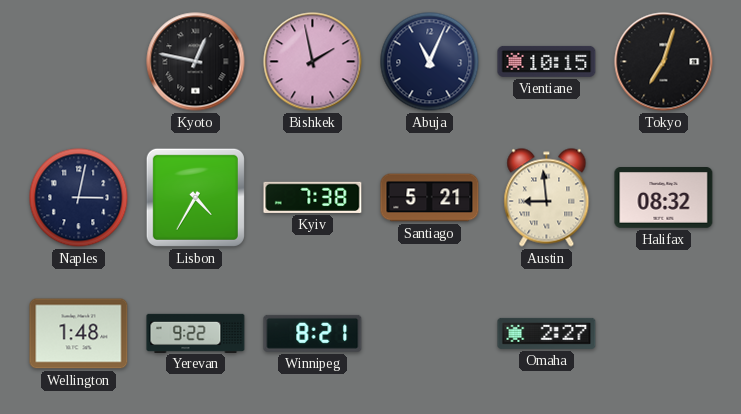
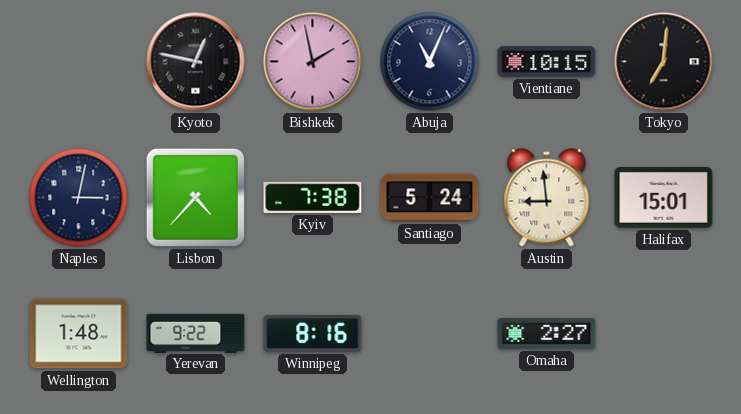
Tokyo: 7:03 -> 7:01 (664, 62)
Lisbon: 4:35 -> 4:37 (195, 197)
Santiago: 5:21 -> 5:24 (430, 198)
Halifax: 08:32 -> 15:01 (664, 198)
Winnipeg: 8:21 -> 8:16 (313, 333)
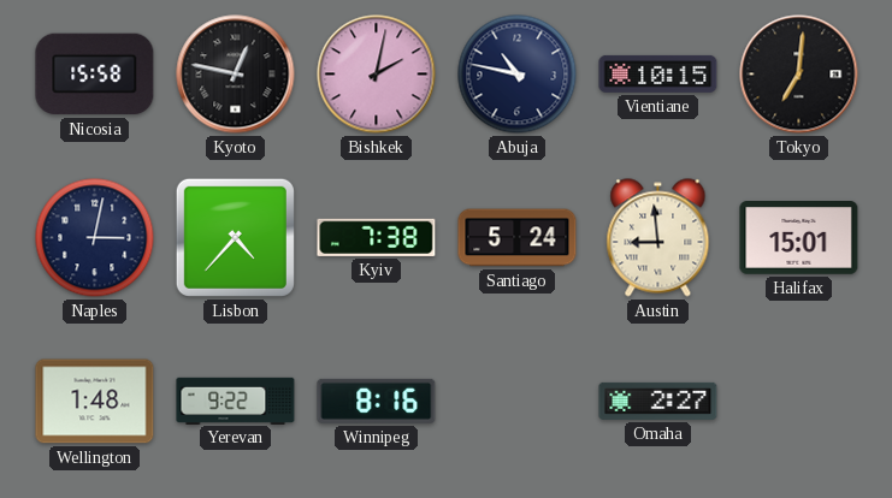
Nicosia: none -> 15:58 (95, 75)
Bishkek: 1:58 -> 2:02 (377, 75)
Abuja: 11:04 -> 10:47 (518, 75)
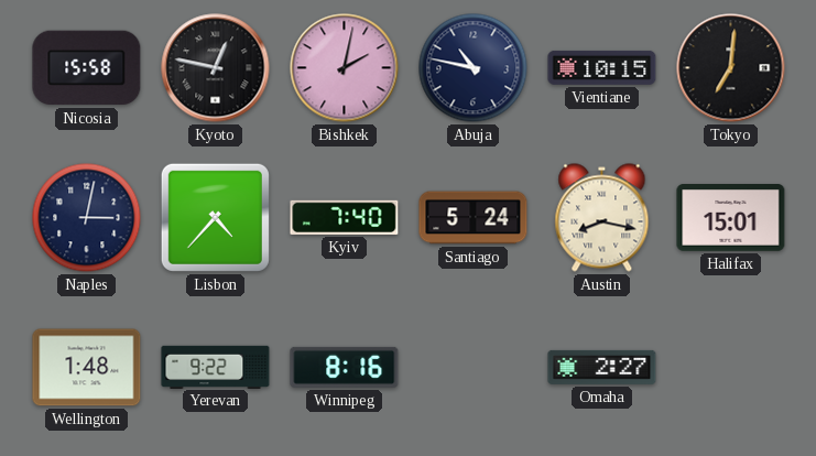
Kyiv: 7:38 -> 7:40 (345, 217)
Austin: 8:59 -> 8:17 (602, 218)
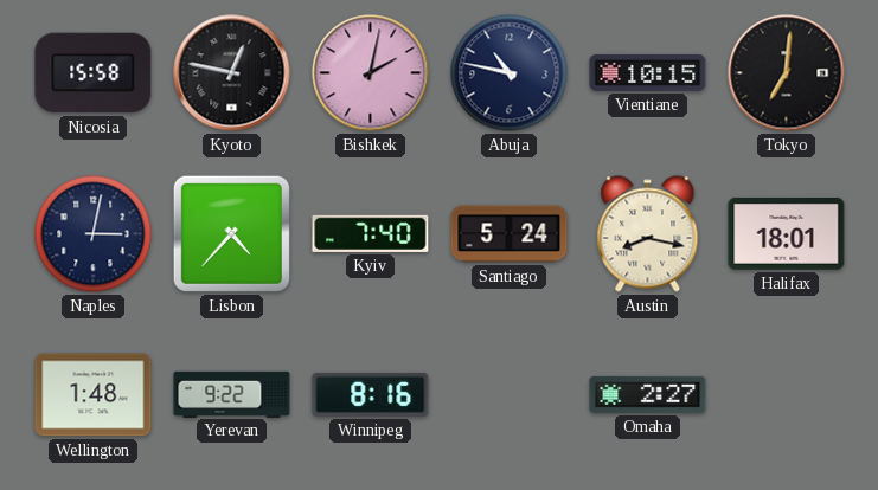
Halifax: 15:01 -> 18:01 (787, 234)
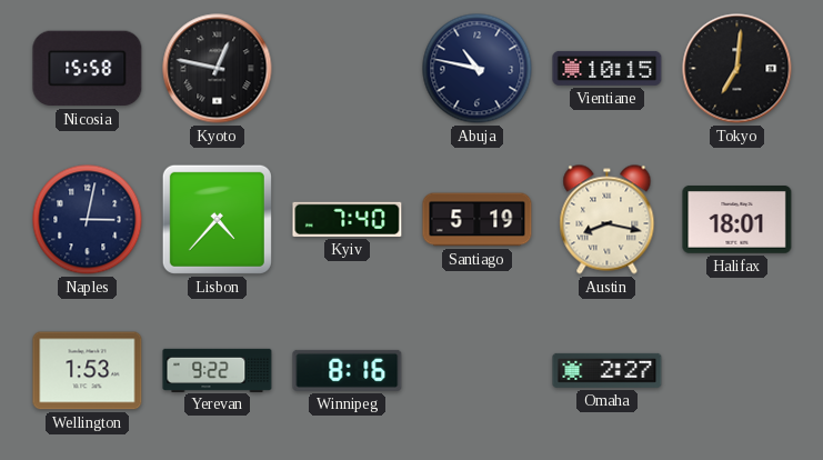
Bishkek: 2:02 -> none (371, 73)
Santiago: 5:24 -> 5:19 (478, 220)
Wellington: 1:48 -> 1:53 (88, 371)
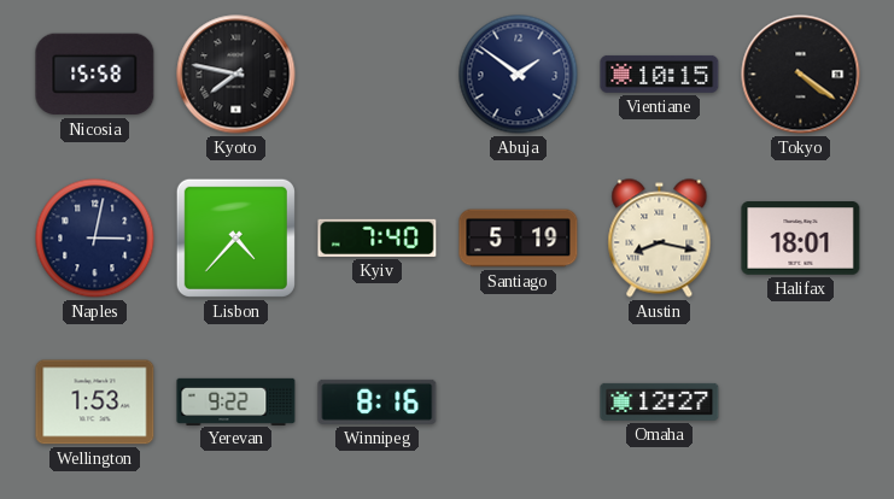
Kyoto: 12:47 -> 7:47 (236, 75)
Abuja: 10:47 -> 1:51 (519, 75)
Tokyo: 7:01 -> 4:21 (801, 75)
Omaha: 2:27 -> 12:27 (660, 401)
